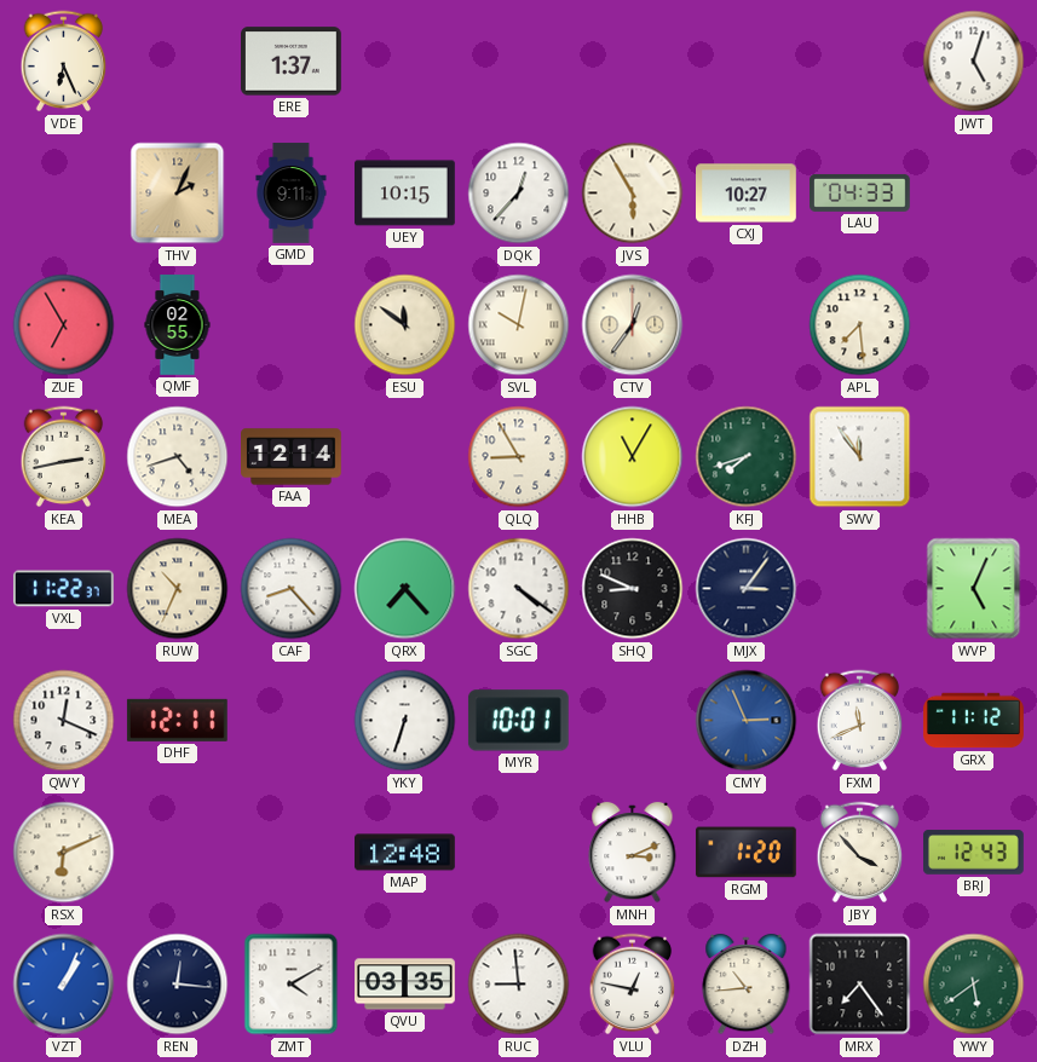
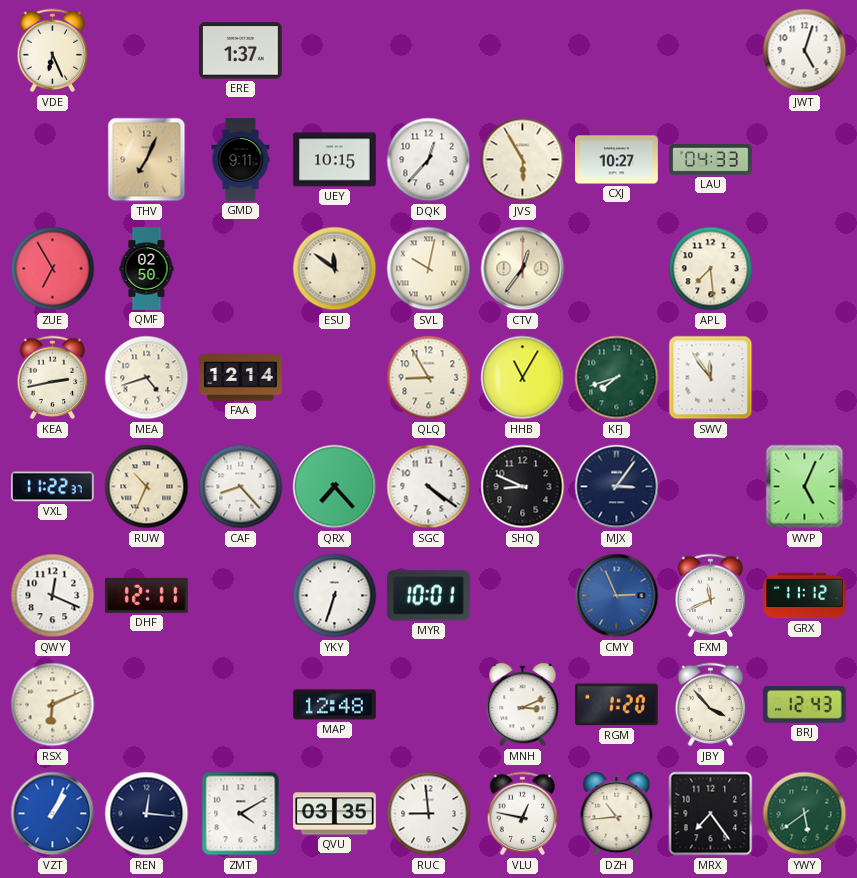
THV: 2:04 -> 7:04 (147, 160)
QMF: 02:55 -> 02:50 (147, 269)
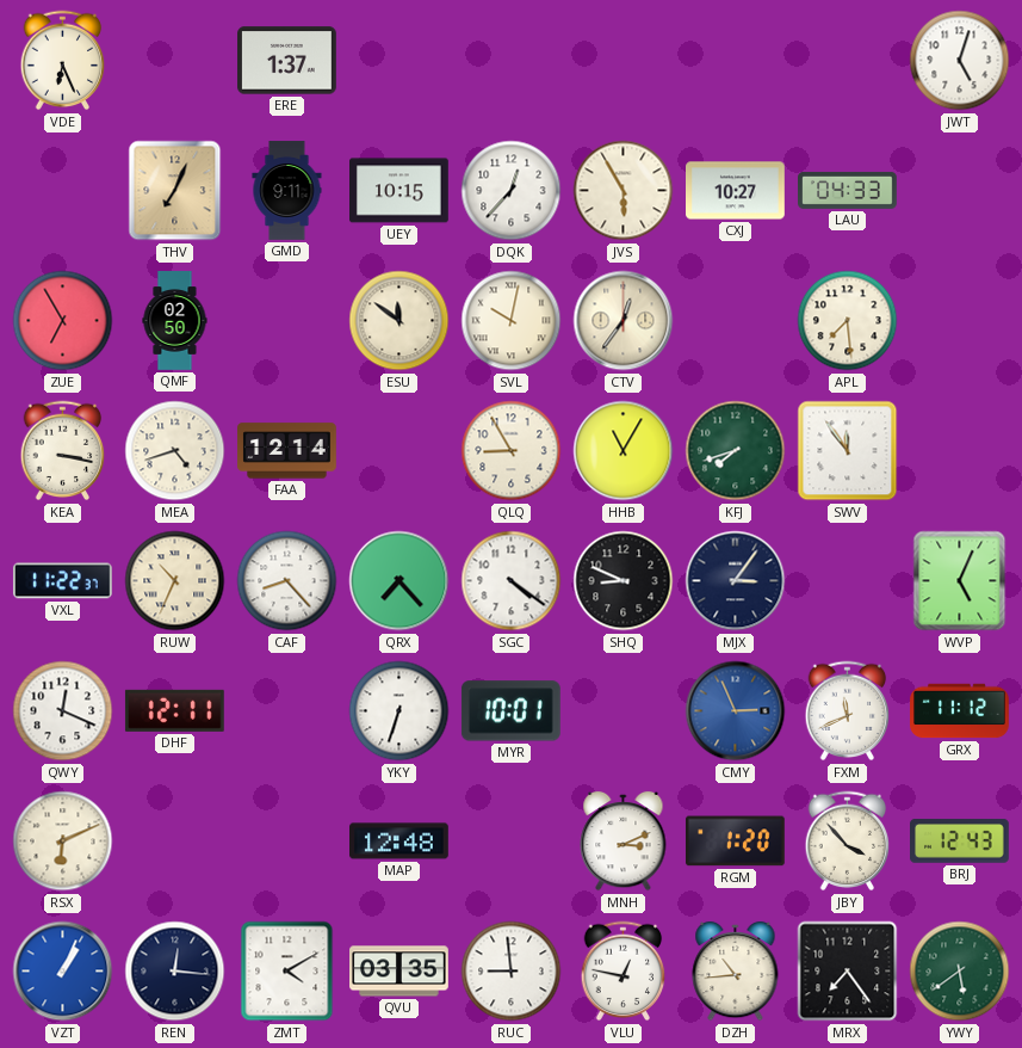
KEA: 2:43 -> 3:17 (63, 451)
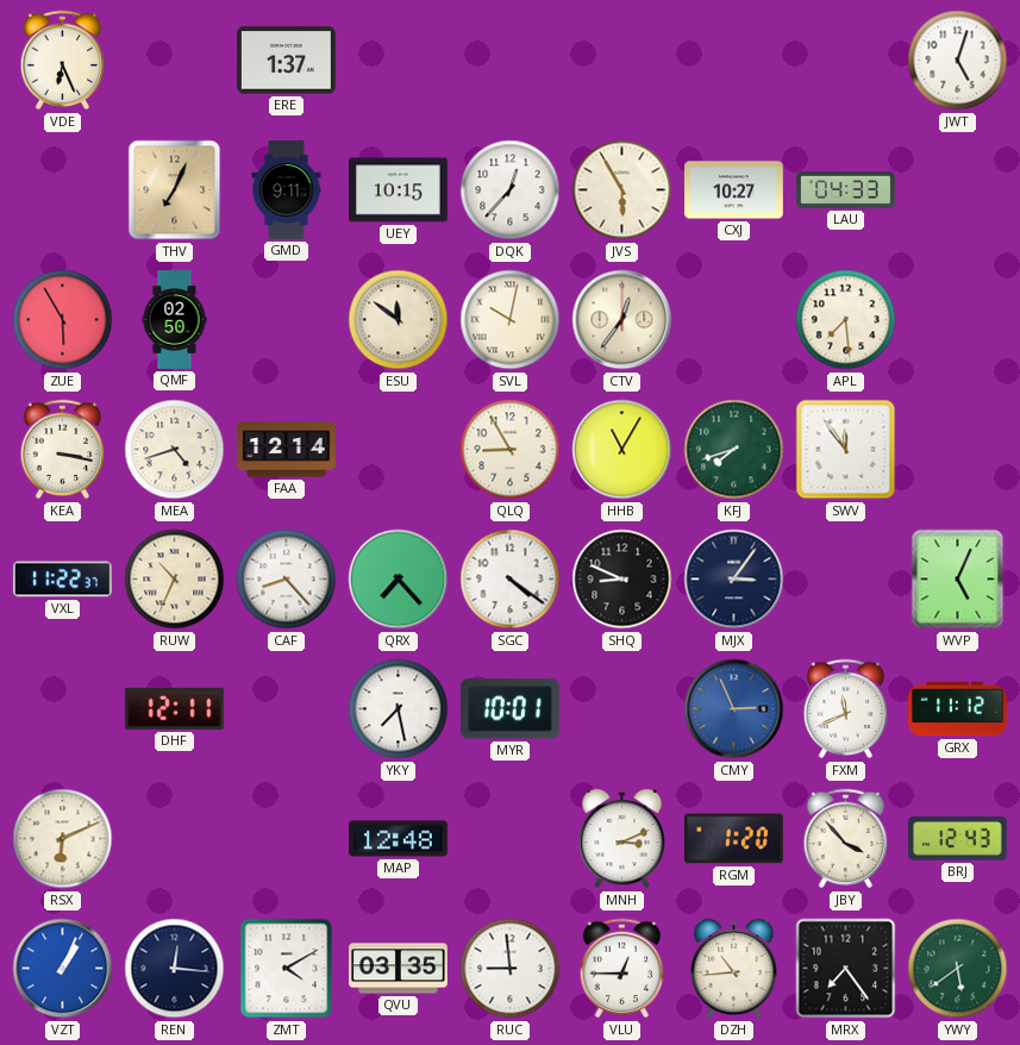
ZUE: 6:55 -> 5:55 (63, 320)
QWY: 12:19 -> none (63, 711)
YKY: 6:33 -> 7:28 (399, 709)
VLU: 12:47 -> 12:45 (622, 969)
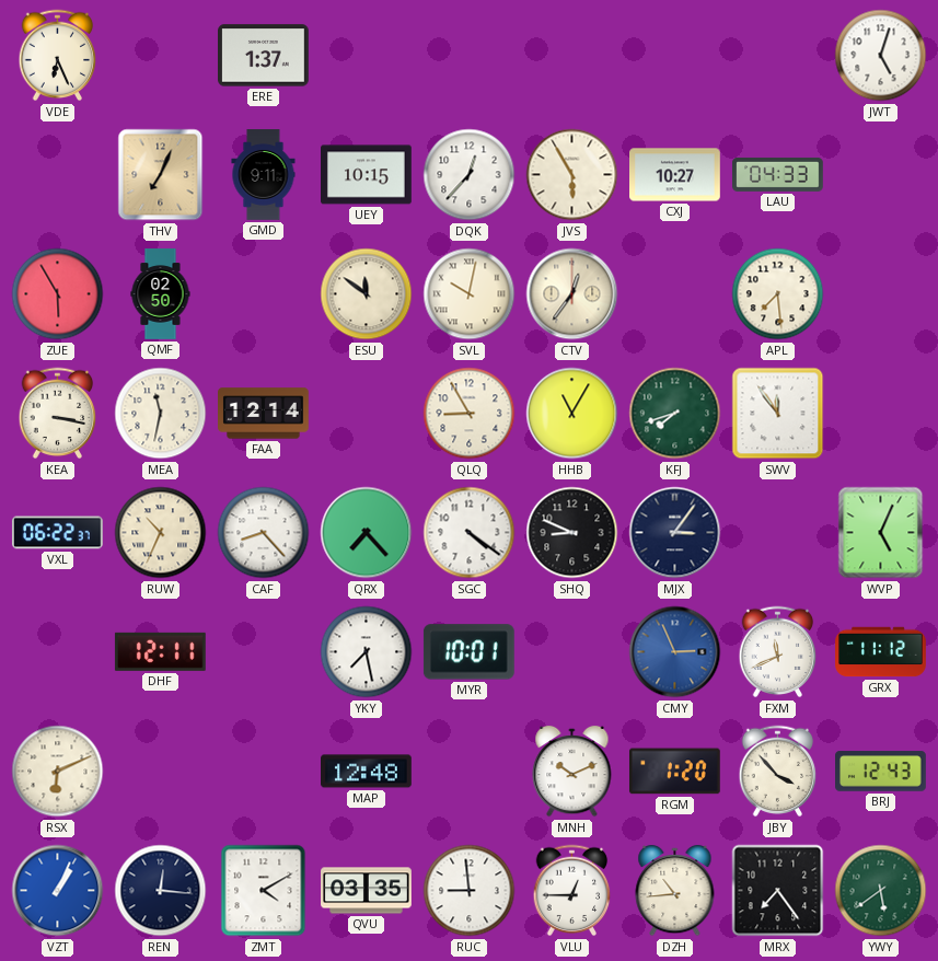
MEA: 4:42 -> 11:32 (161, 414)
VXL: 11:22 -> 06:22 (57, 533)
MNH: 3:11 -> 10:11 (572, 772)
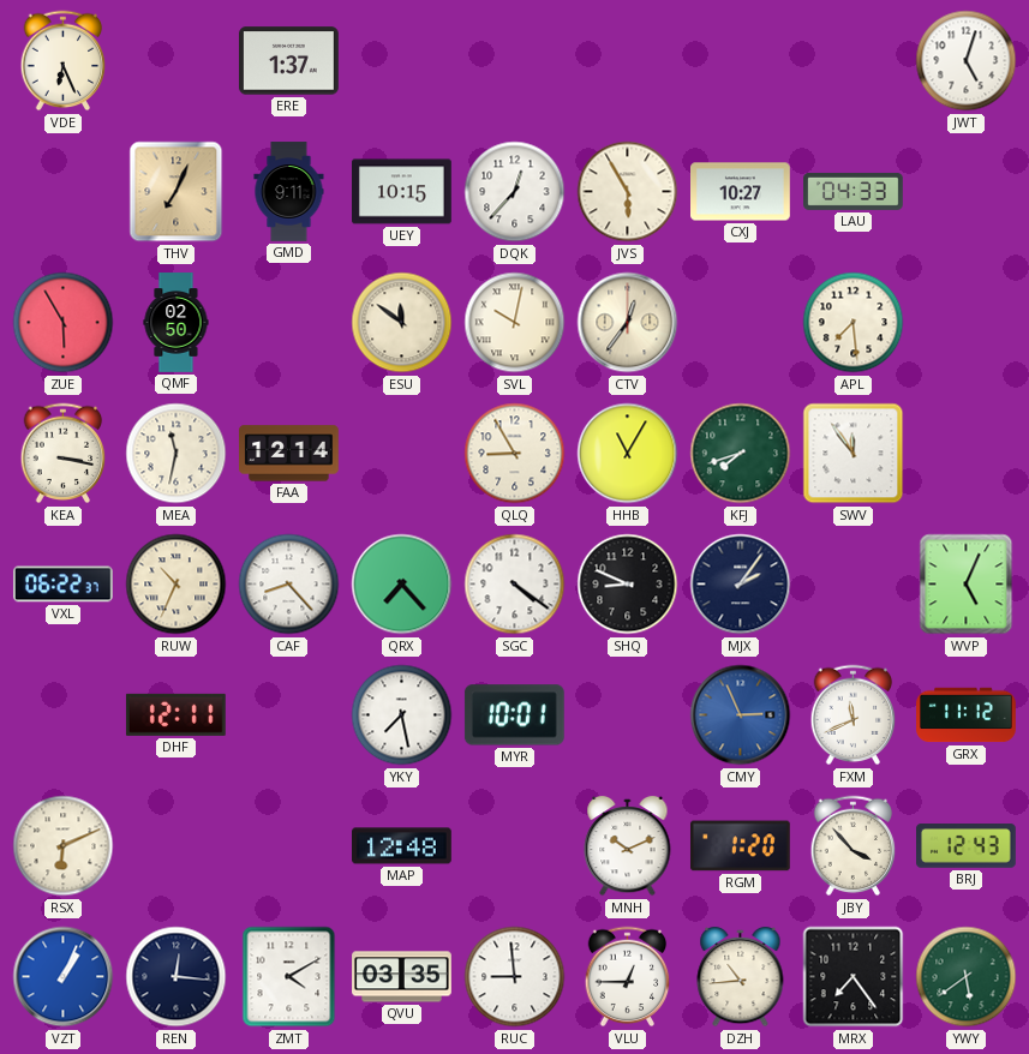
MJX: 3:06 -> 2:06 (741, 585)
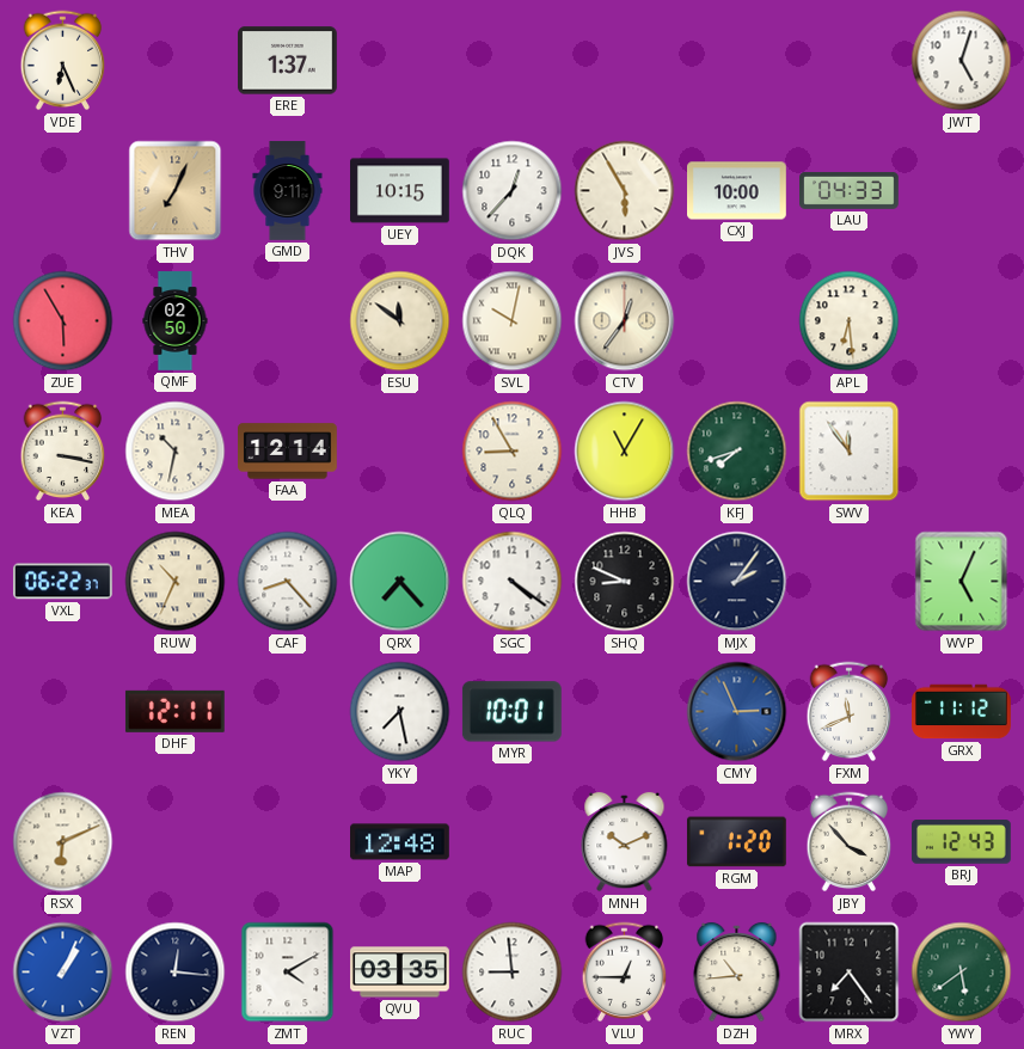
CXJ: 10:27 -> 10:00 (737, 191)
APL: 7:29 -> 6:29 (850, 321)
MEA: 11:32 -> 10:32 (176, 452)
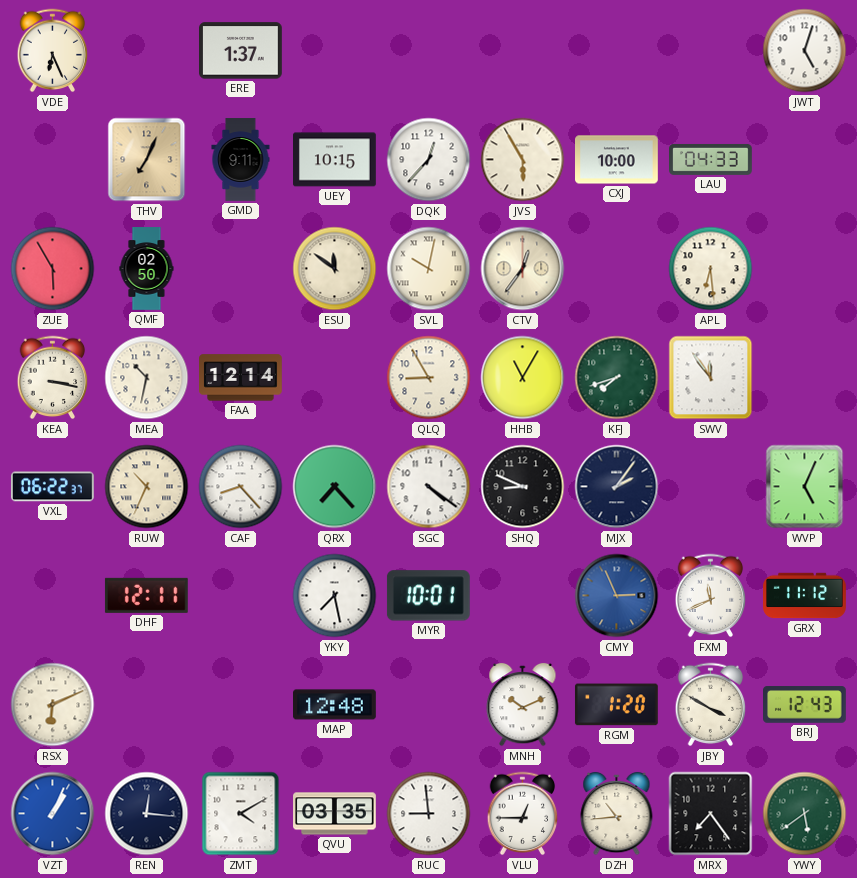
JBY: 3:53 -> 3:50 (711, 705)
